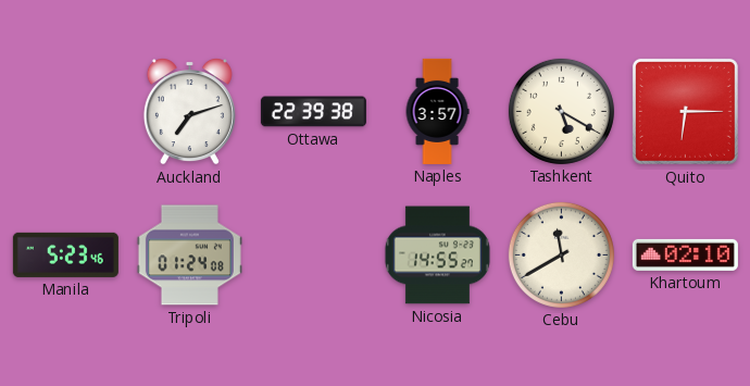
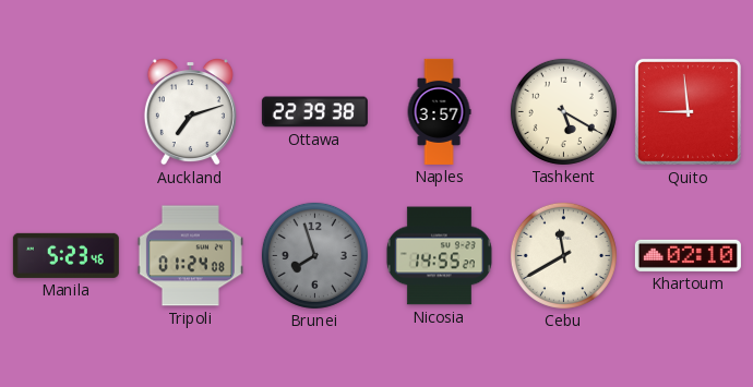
Quito: 6:15 -> 8:59 (688, 111)
Brunei: none -> 7:57 (314, 255)
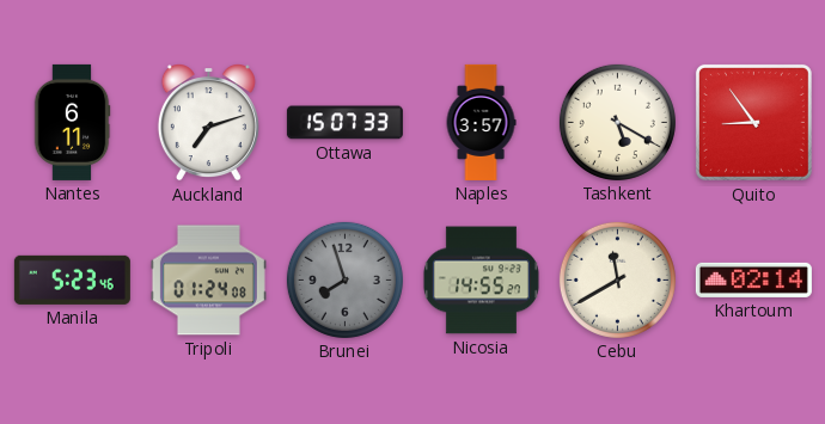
Nantes: none -> 6:11 (72, 122)
Ottawa: 22:39 -> 15:07 (344, 123)
Quito: 8:59 -> 8:54 (753, 122)
Khartoum: 02:10 -> 02:14 (753, 279)
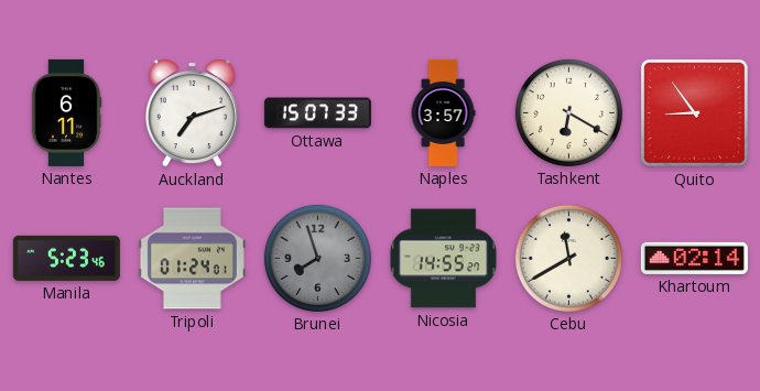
Tashkent: 5:20 -> 6:20 (568, 112)
Tripoli: 01:24:08 -> 01:24:01 (192, 259)
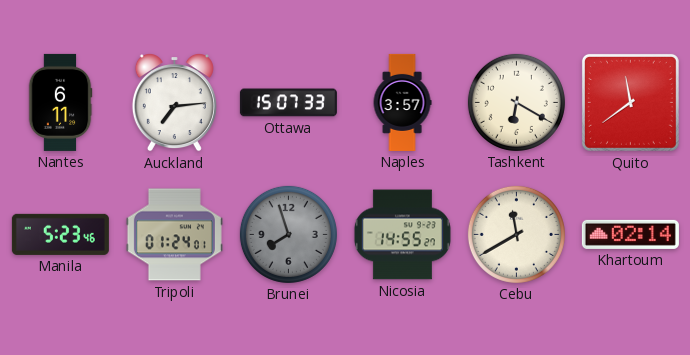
Auckland: 7:12 -> 7:14 (174, 103)
Quito: 8:54 -> 11:39 (630, 102)
